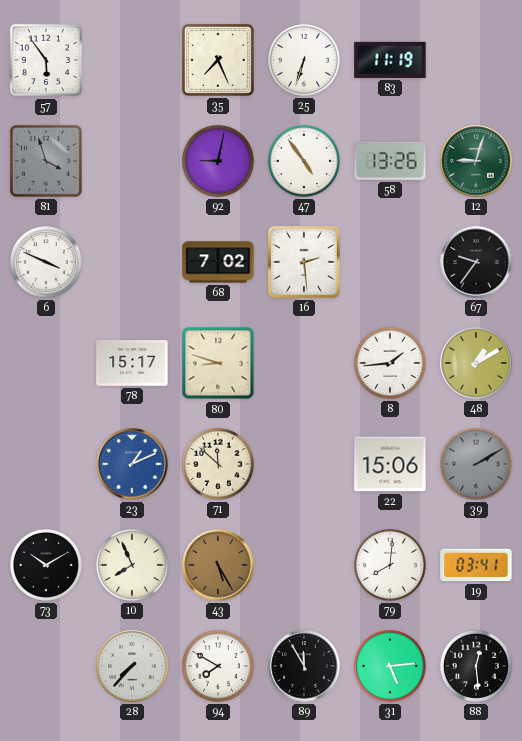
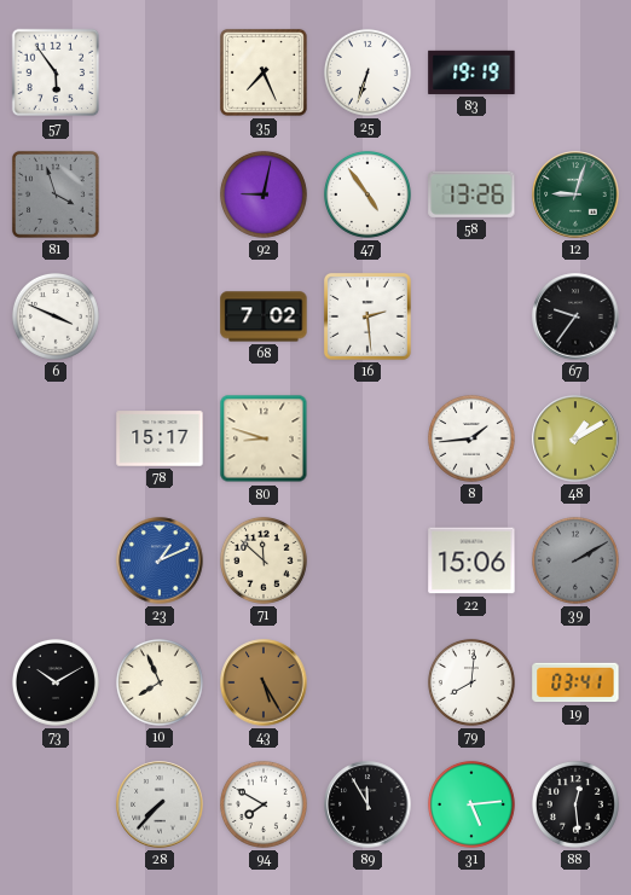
83: 11:19 -> 19:19 (471, 72)
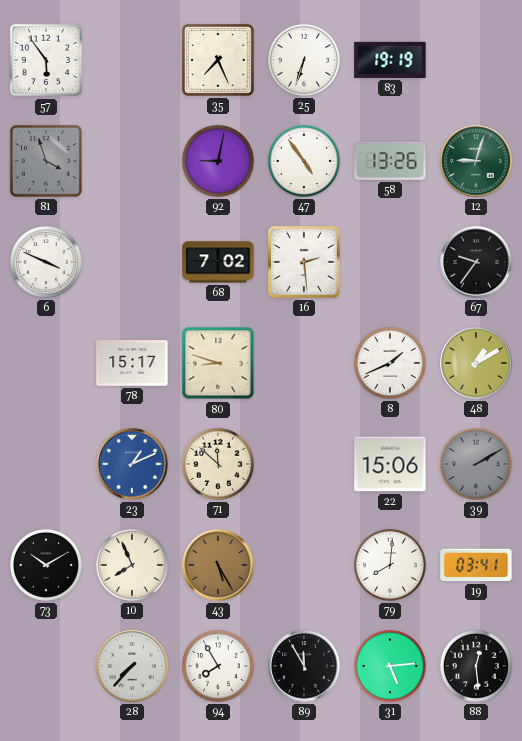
8: 1:44 -> 1:41 (390, 363)
94: 7:50 -> 7:55 (218, 666)
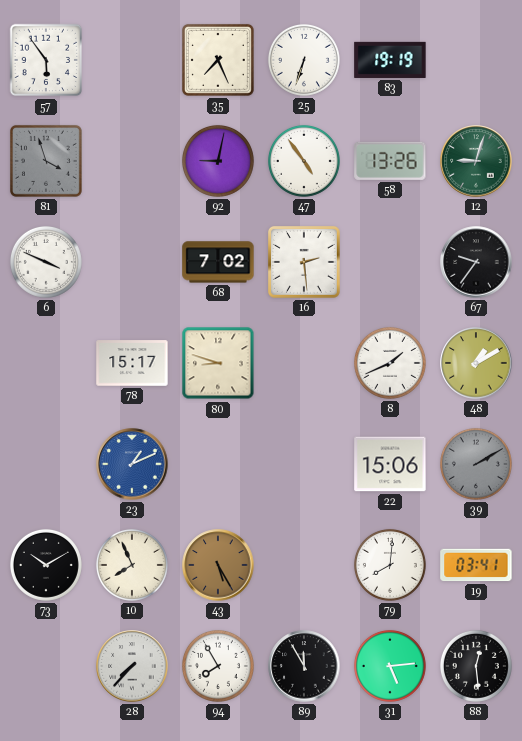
71: 11:52 -> none (218, 464)
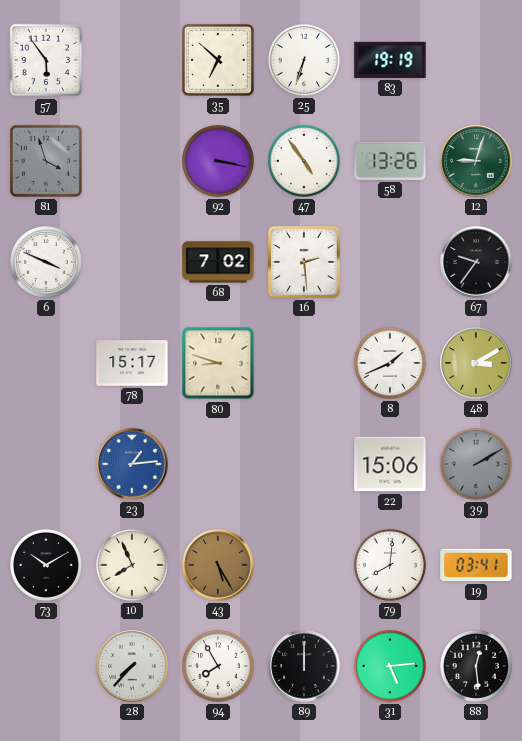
35: 7:26 -> 6:52 (218, 60)
92: 9:02 -> 3:17 (218, 161)
48: 1:10 -> 3:10 (476, 363)
23: 1:11 -> 1:14 (132, 464)
89: 11:55 -> 12:00 (304, 666)
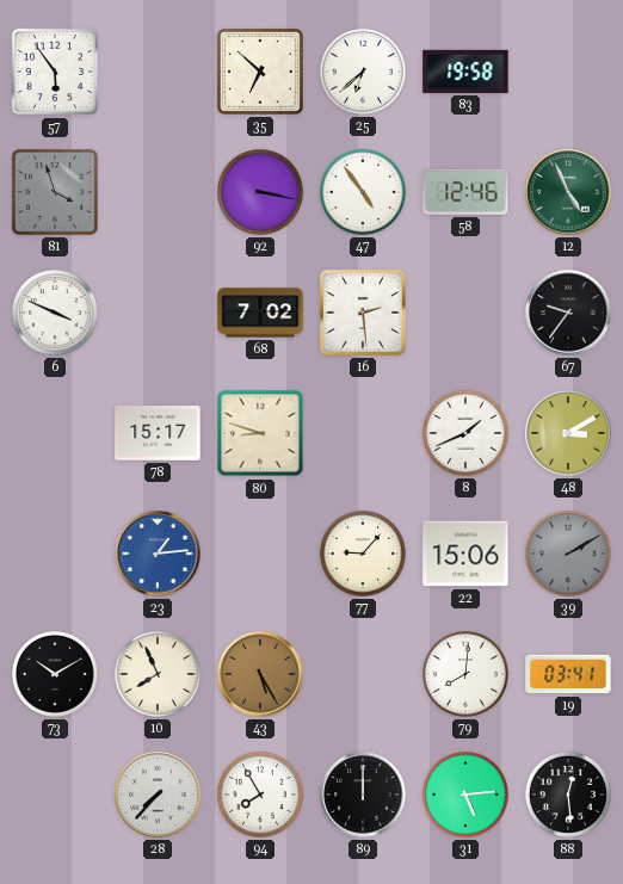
25: 6:33 -> 6:38 (363, 72)
83: 19:19 -> 19:58 (465, 72)
58: 13:26 -> 12:46 (465, 192)
12: 9:03 -> 4:56 (568, 192)
77: none -> 9:07 (363, 554)
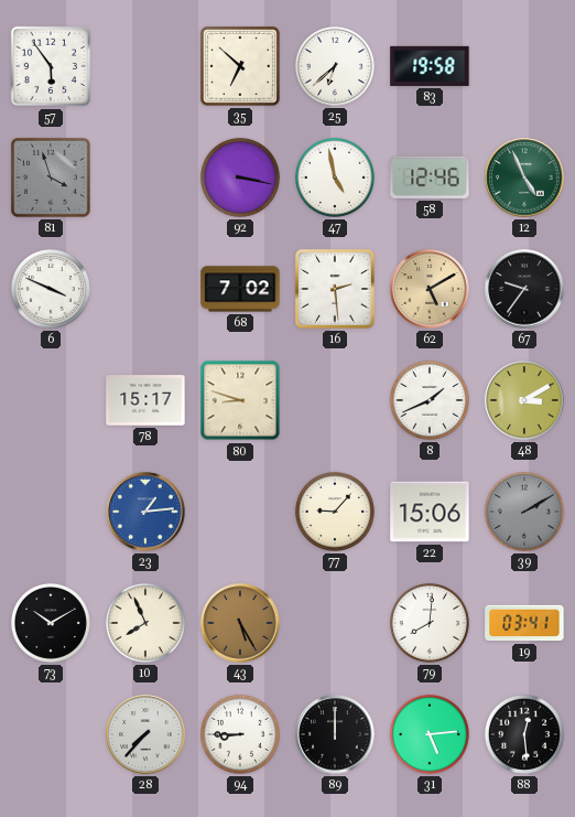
47: 4:54 -> 4:58 (335, 178)
62: none -> 5:10 (430, 289)
94: 7:55 -> 8:45 (240, 734)
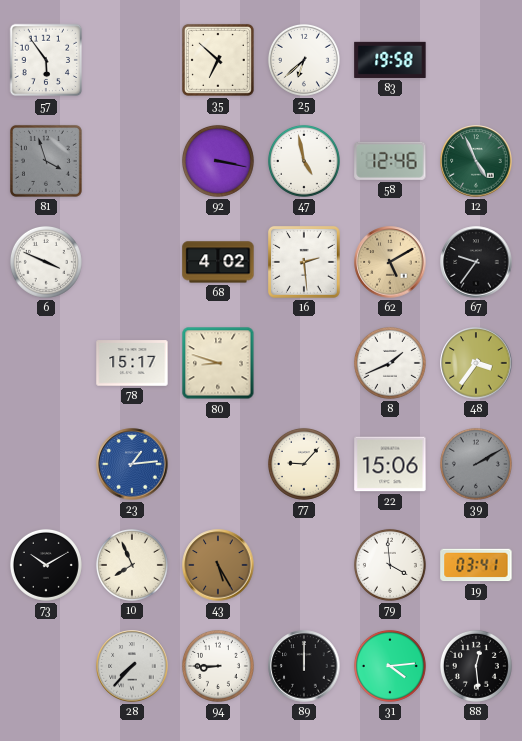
68: 7:02 -> 4:02 (218, 262)
48: 3:10 -> 3:36 (476, 363)
79: 8:01 -> 3:59 (390, 565)
31: 5:14 -> 4:14 (390, 666)
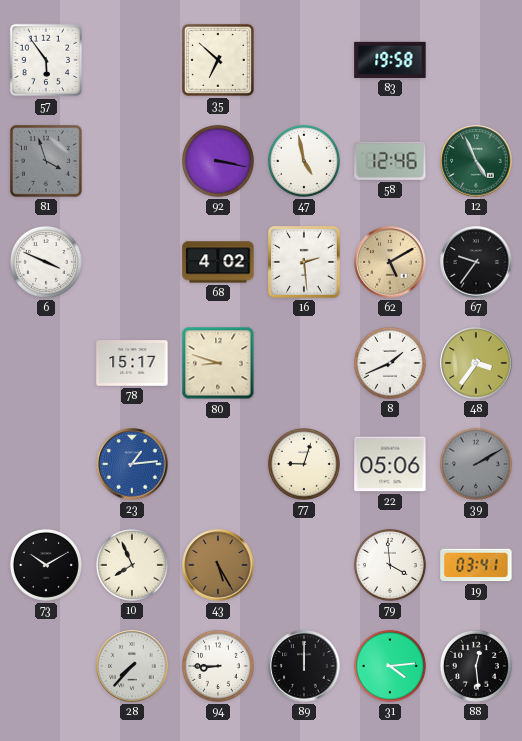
25: 6:38 -> none (304, 60)
77: 9:07 -> 9:03 (304, 464)
22: 15:06 -> 05:06 (390, 464)
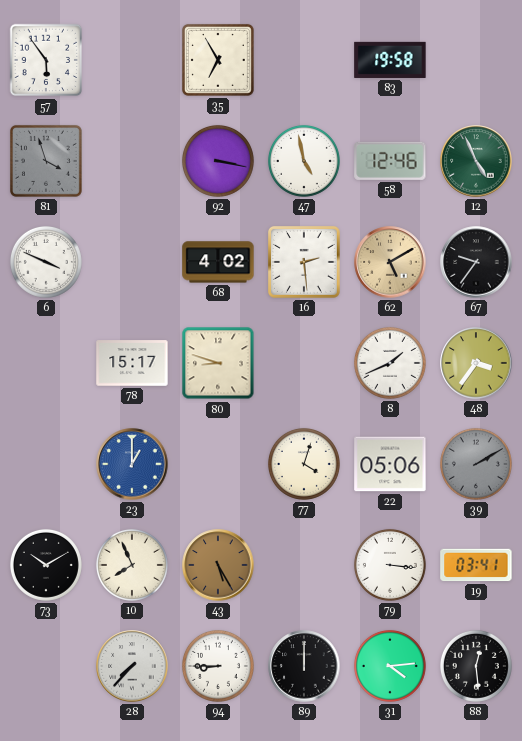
35: 6:52 -> 6:55 (218, 60)
23: 1:14 -> 1:00 (132, 464)
77: 9:03 -> 4:03 (304, 464)
79: 3:59 -> 3:16 (390, 565)
